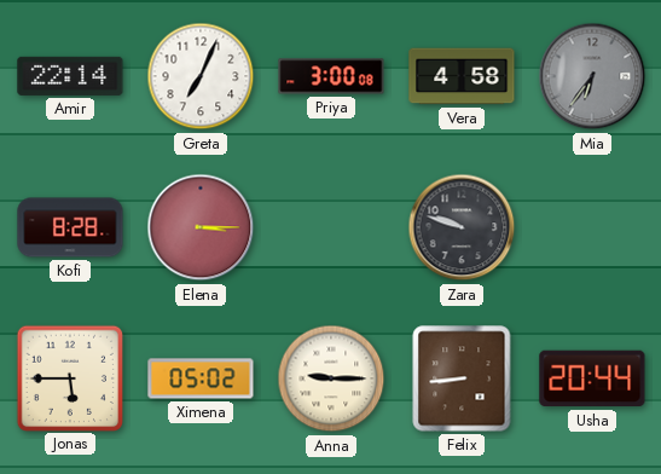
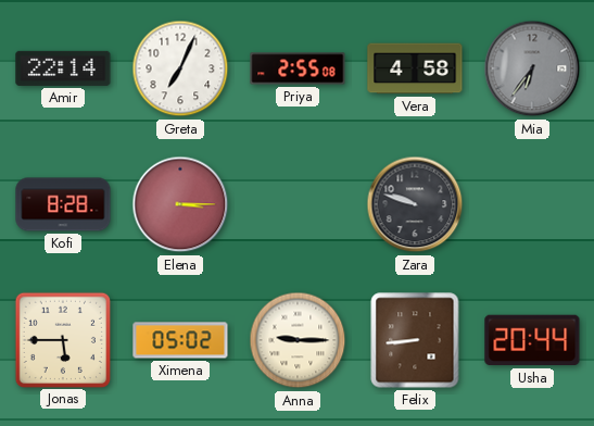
Priya: 3:00 -> 2:55 (298, 68)
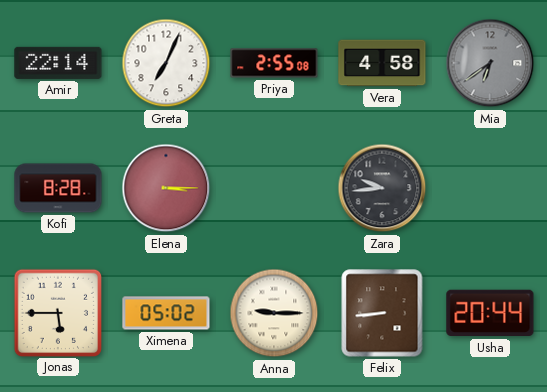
Mia: 6:36 -> 6:39 (490, 63)
Zara: 9:48 -> 9:44 (382, 188)
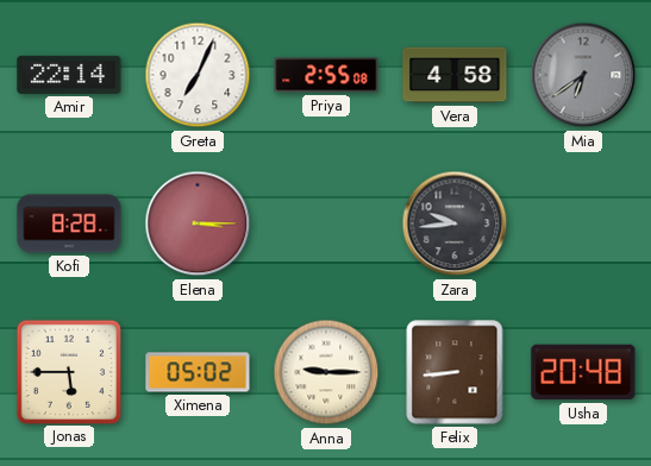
Usha: 20:44 -> 20:48 (583, 372)
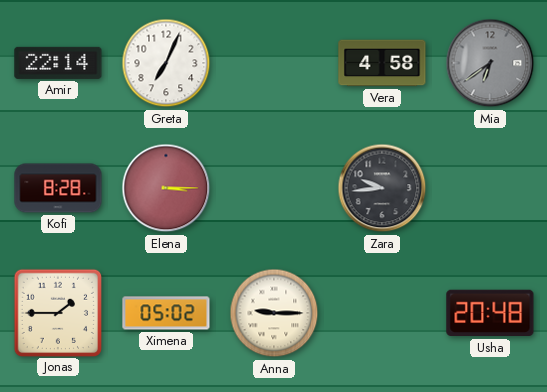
Priya: 2:55 -> none (326, 75)
Jonas: 5:45 -> 1:45 (57, 312)
Felix: 8:44 -> none (455, 372)
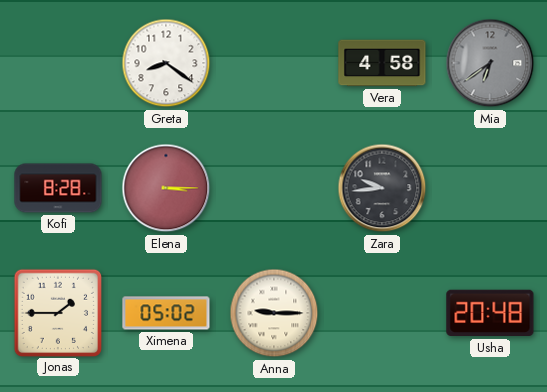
Amir: 22:14 -> none (58, 63)
Greta: 7:04 -> 8:21 (166, 63)
